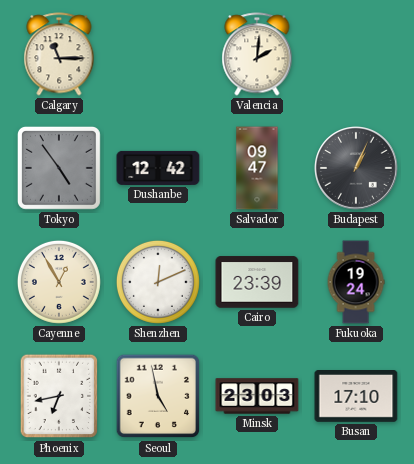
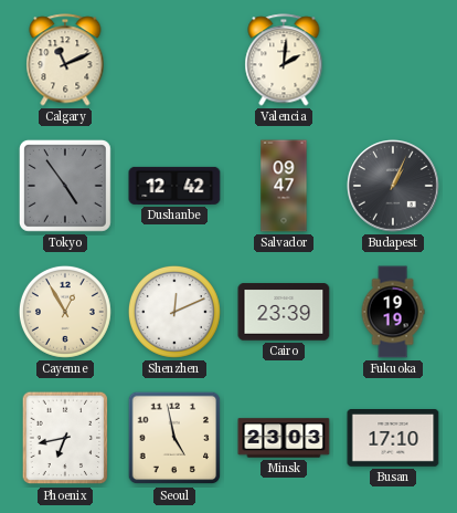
Calgary: 11:15 -> 11:11 (65, 60)
Fukuoka: 19:24 -> 19:19 (393, 312)
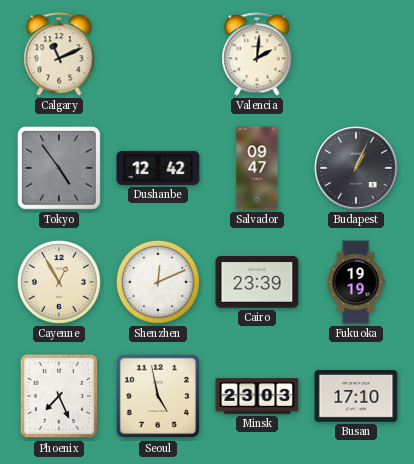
Phoenix: 6:43 -> 7:26 (59, 396)
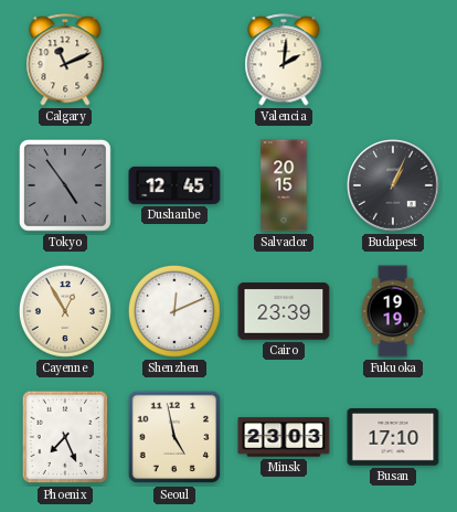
Dushanbe: 12:42 -> 12:45 (174, 185)
Salvador: 09:47 -> 20:15 (284, 185)
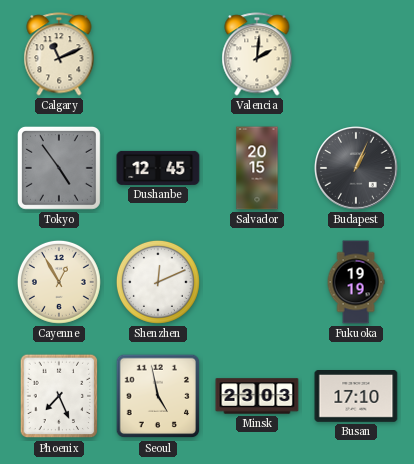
Cairo: 23:39 -> none (284, 311)
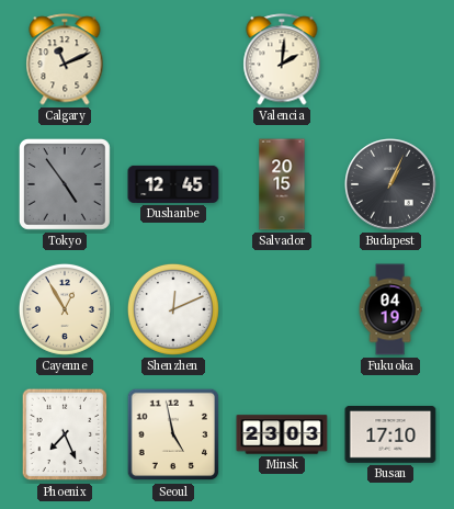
Fukuoka: 19:19 -> 04:19 (390, 309)
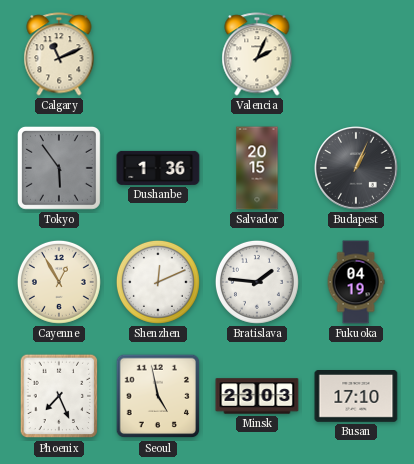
Valencia: 2:01 -> 2:04 (257, 54)
Tokyo: 4:54 -> 5:54 (59, 168)
Dushanbe: 12:45 -> 1:36 (158, 168)
Bratislava: none -> 1:46 (257, 282)
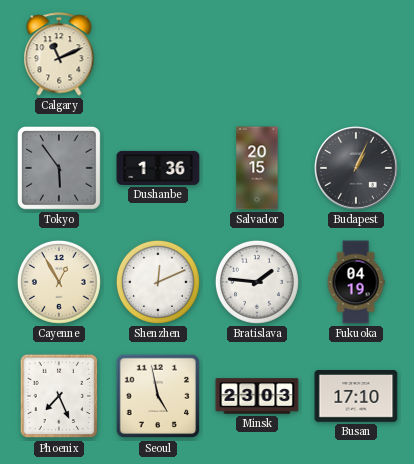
Valencia: 2:04 -> none (257, 54)
